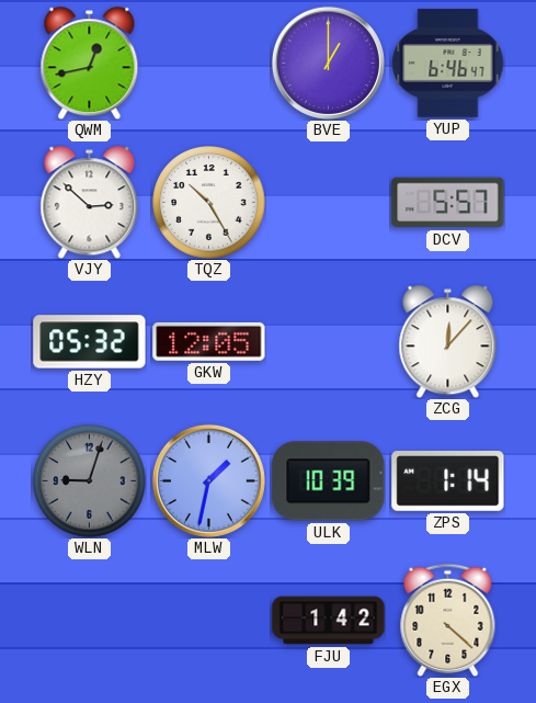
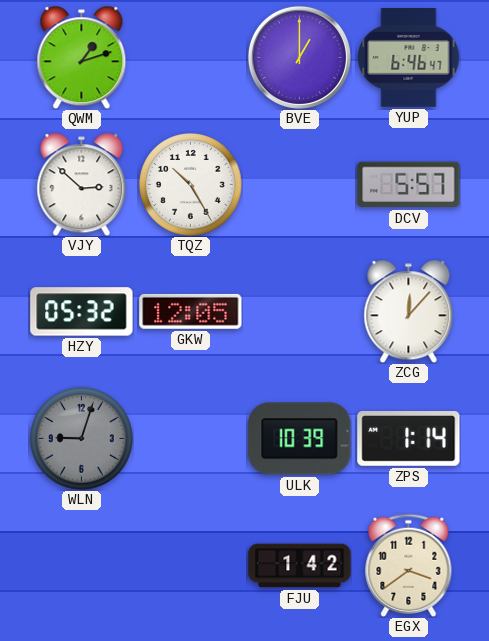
QWM: 12:43 -> 1:12 (82, 57)
MLW: 1:32 -> none (208, 480)
EGX: 4:22 -> 3:39 (409, 565)
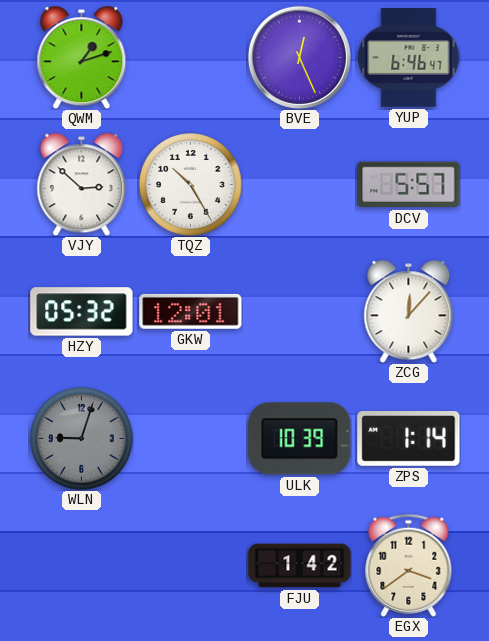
BVE: 1:00 -> 12:26 (299, 57)
GKW: 12:05 -> 12:01 (191, 311)
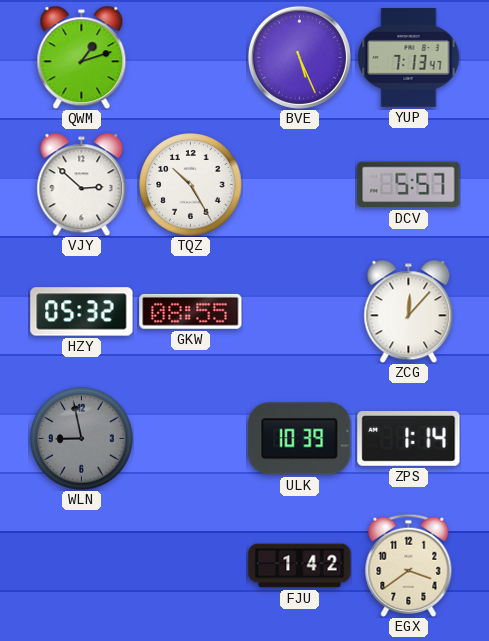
BVE: 12:26 -> 5:26 (299, 57)
YUP: 6:46 -> 7:13 (409, 58)
GKW: 12:01 -> 08:55 (191, 311)
WLN: 9:03 -> 8:58 (82, 439)
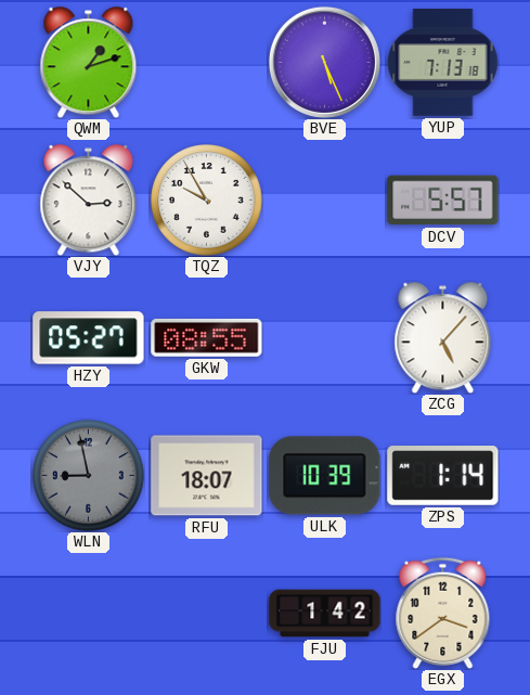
YUP: 7:13:47 -> 7:13:18 (443, 63)
TQZ: 10:25 -> 9:55 (207, 201)
HZY: 05:32 -> 05:27 (89, 338)
ZCG: 12:07 -> 5:07 (443, 337)
RFU: none -> 18:07 (207, 476)
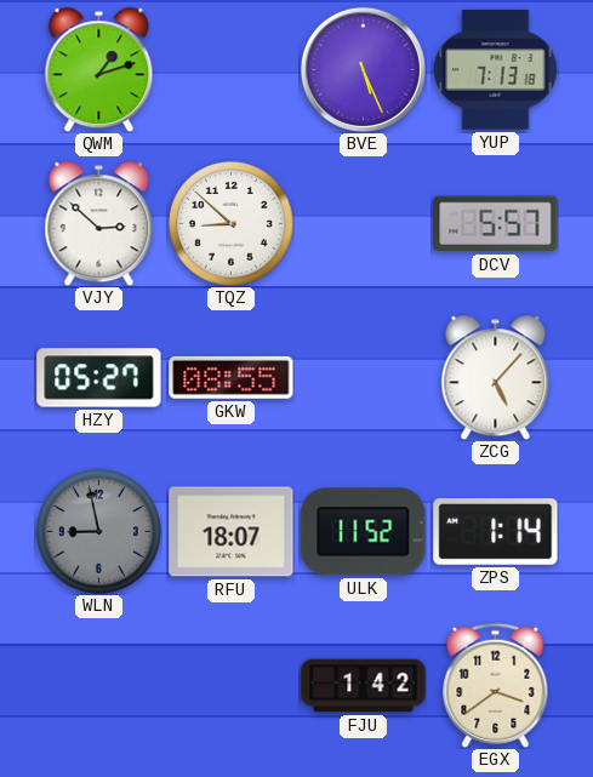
TQZ: 9:55 -> 8:52 (232, 224)
ULK: 10:39 -> 11:52 (364, 532)
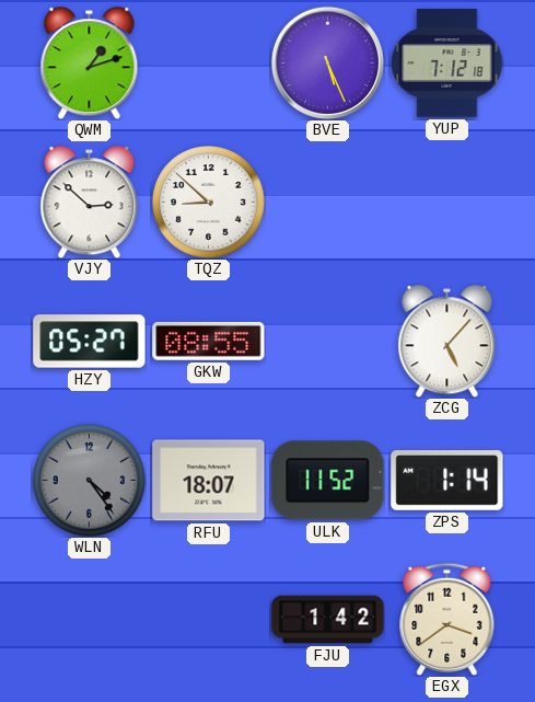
YUP: 7:13 -> 7:12 (447, 64)
DCV: 5:57 -> none (496, 224)
WLN: 8:58 -> 4:24 (90, 481)
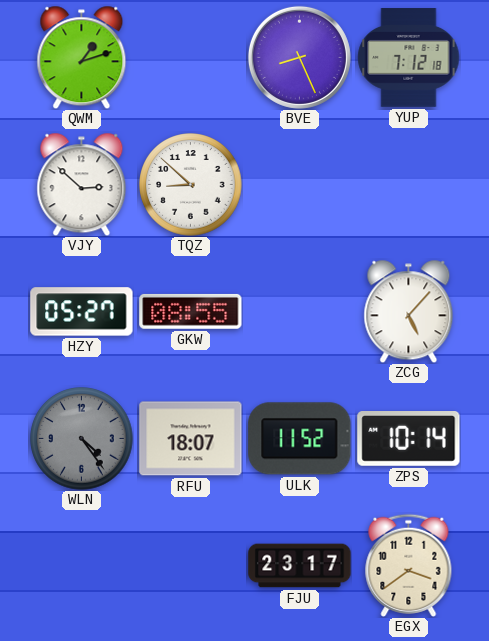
BVE: 5:26 -> 8:26 (299, 57)
ZPS: 1:14 -> 10:14 (409, 439)
FJU: 1:42 -> 23:17 (300, 566)
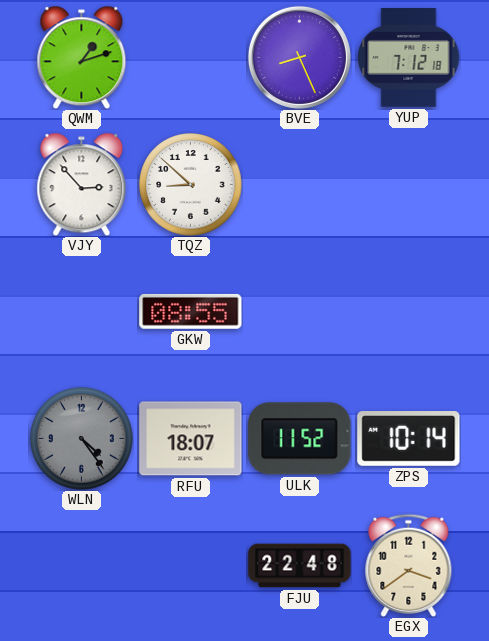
VJY: 2:52 -> 2:53 (82, 184)
HZY: 05:27 -> none (82, 312)
ZCG: 5:07 -> none (409, 311)
FJU: 23:17 -> 22:48 (300, 566)
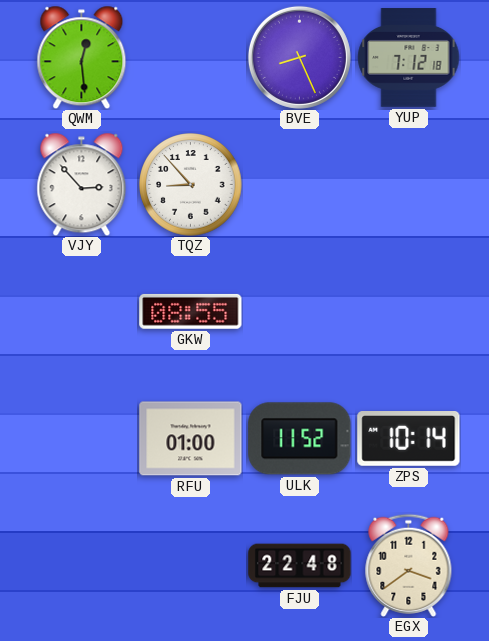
QWM: 1:12 -> 12:29 (82, 57)
TQZ: 8:52 -> 8:53 (191, 185)
WLN: 4:24 -> none (82, 439)
RFU: 18:07 -> 01:00 (191, 439)
